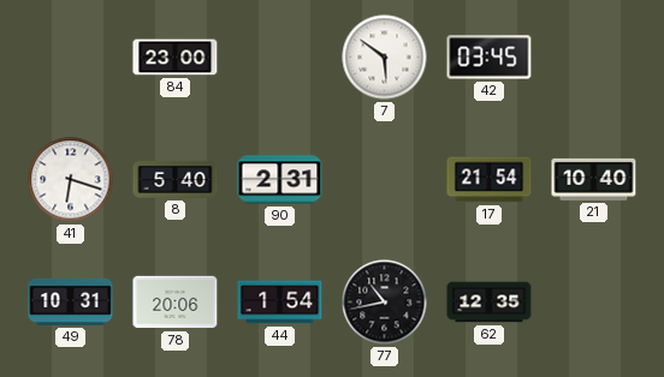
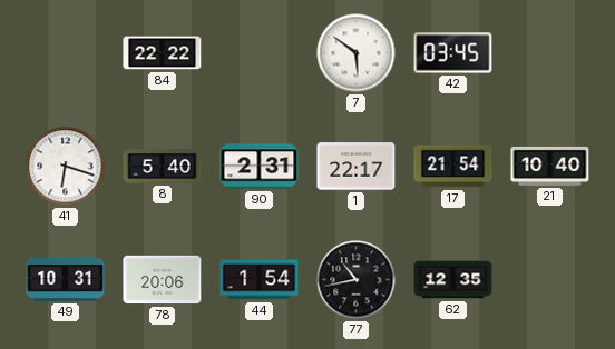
84: 23:00 -> 22:22 (163, 53)
1: none -> 22:17 (357, 167)
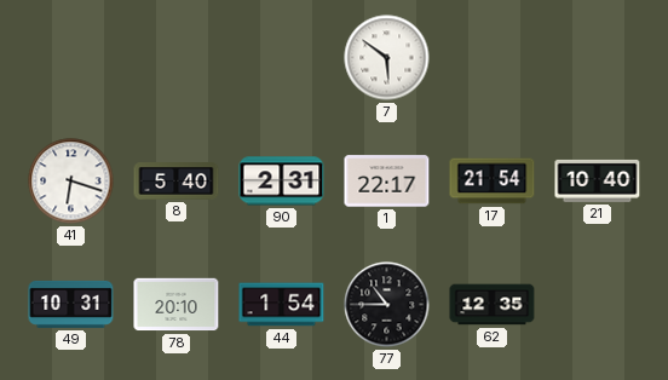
84: 22:22 -> none (163, 53)
42: 03:45 -> none (453, 53)
78: 20:06 -> 20:10 (177, 305)
77: 10:43 -> 10:45 (387, 305)
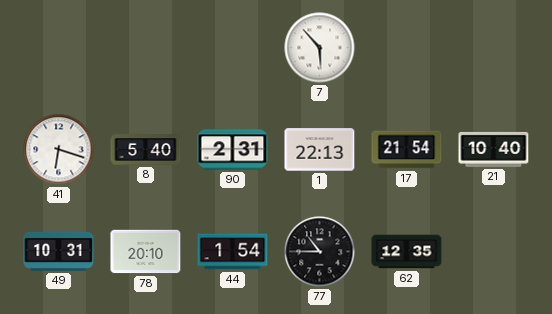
7: 5:51 -> 5:53 (320, 48)
1: 22:17 -> 22:13 (320, 150)
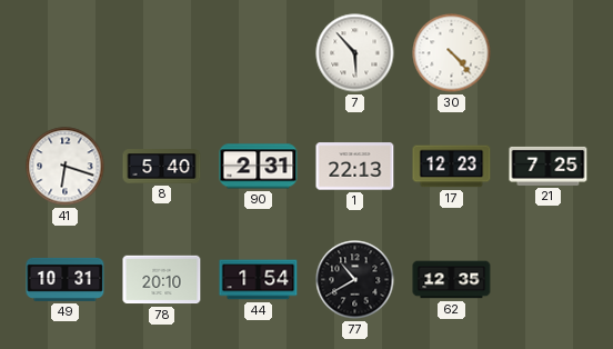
30: none -> 4:23 (452, 53)
17: 21:54 -> 12:23 (452, 167)
21: 10:40 -> 7:25 (549, 166)
77: 10:45 -> 10:40 (355, 280)
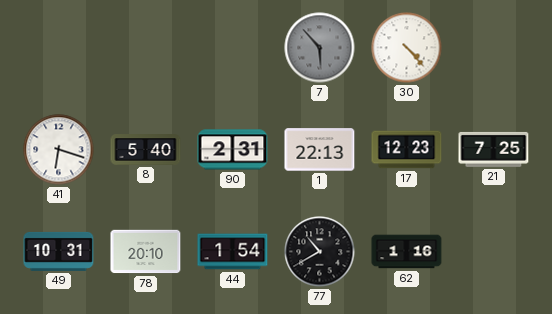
7 dial: white -> grey (320, 48)
62: 12:35 -> 1:16 (407, 252)
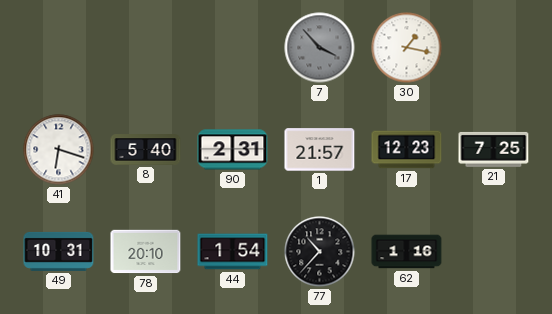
7: 5:53 -> 3:53 (320, 48)
30: 4:23 -> 1:17 (407, 48)
1: 22:13 -> 21:57 (320, 150)
77: 10:40 -> 10:37 (320, 252)
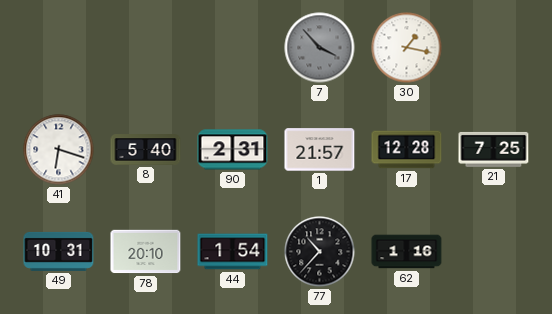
17: 12:23 -> 12:28 (407, 150)
